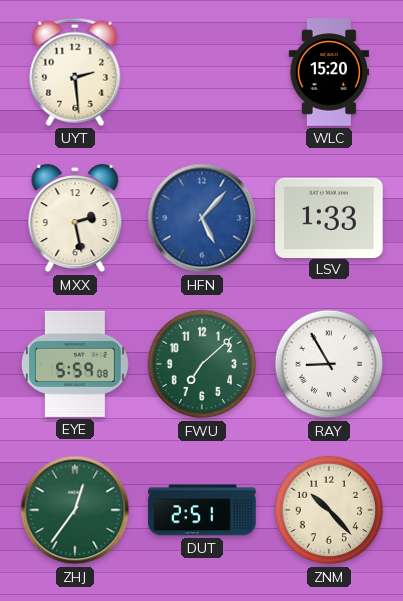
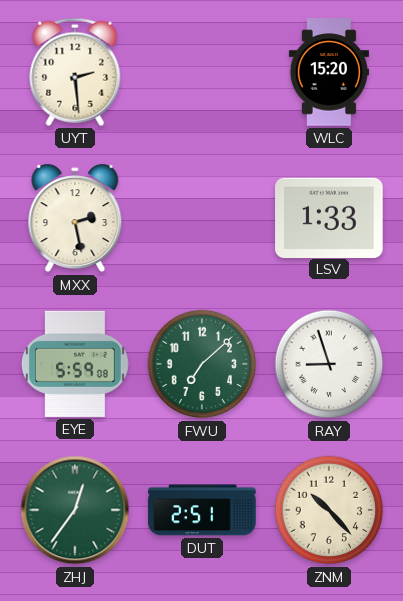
HFN: 5:07 -> none (202, 218)
RAY: 8:55 -> 8:57 (329, 364)
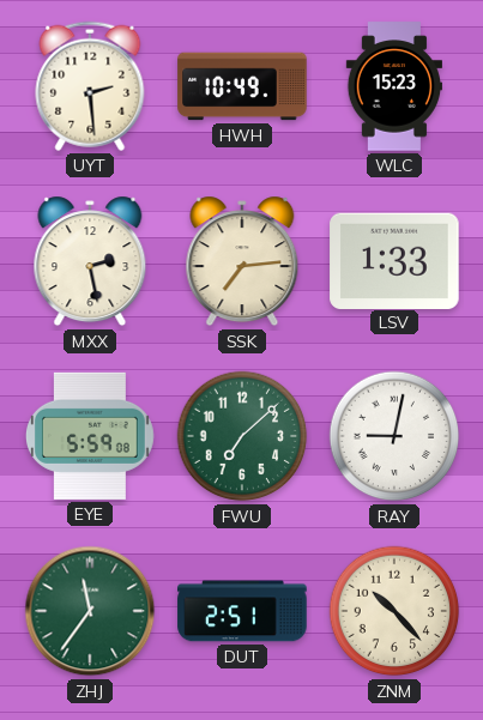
HWH: none -> 10:49 (242, 86)
WLC: 15:20 -> 15:23 (393, 86)
SSK: none -> 7:14 (242, 261)
RAY: 8:57 -> 9:02 (394, 436)
ZHJ: 12:36 -> 11:36 (90, 611)
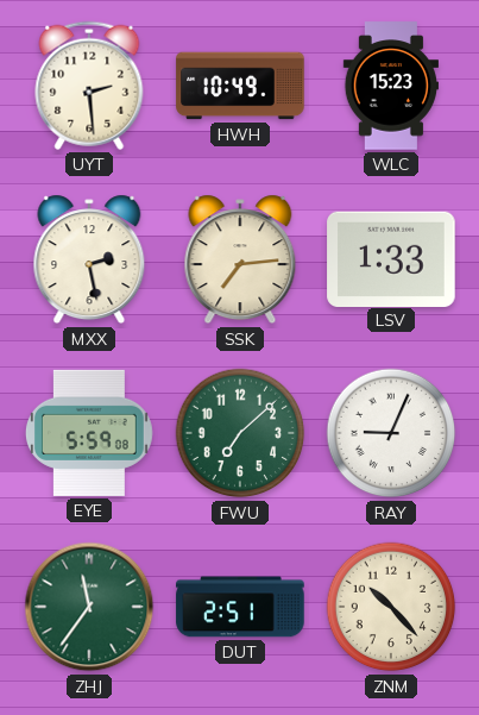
RAY: 9:02 -> 9:04 (391, 433)
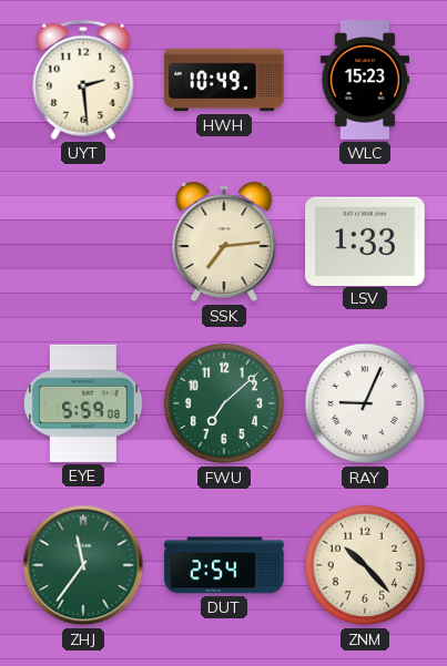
MXX: 2:28 -> none (89, 259)
DUT: 2:51 -> 2:54 (224, 565)
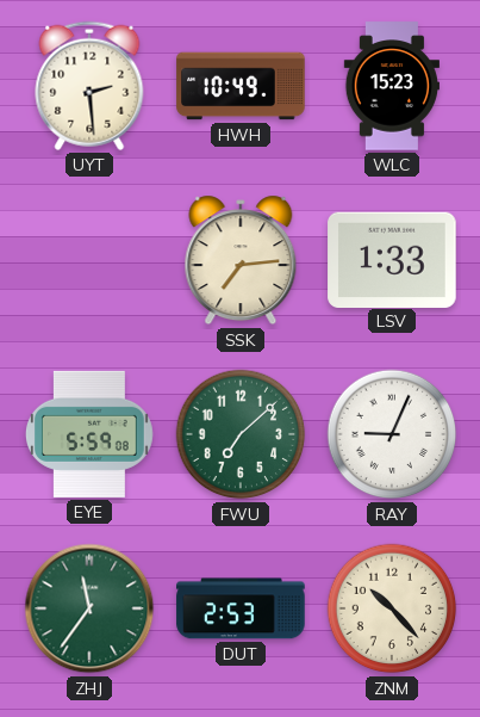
DUT: 2:54 -> 2:53 (241, 608)
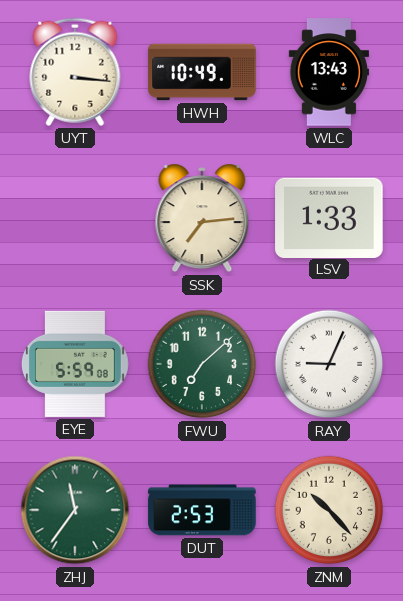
UYT: 2:29 -> 3:16 (75, 72)
WLC: 15:23 -> 13:43 (328, 72)
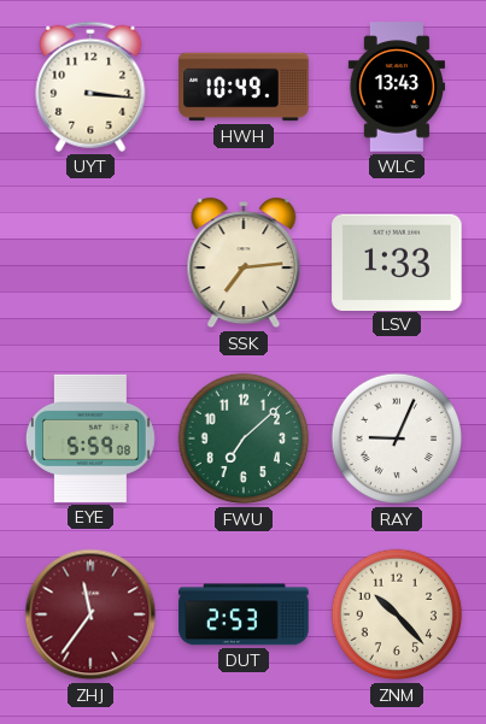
ZHJ dial: green -> burgundy (90, 614)
